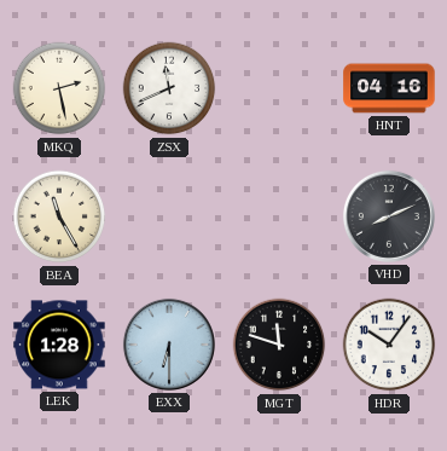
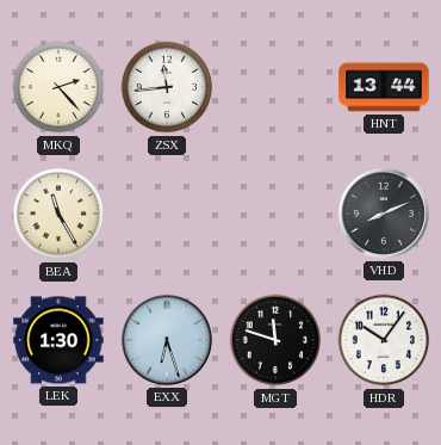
MKQ: 2:28 -> 2:23 (58, 87)
ZSX: 11:41 -> 11:44 (167, 87)
HNT: 04:16 -> 13:44 (384, 87)
LEK: 1:28 -> 1:30 (58, 340)
EXX: 6:30 -> 6:27 (167, 340)
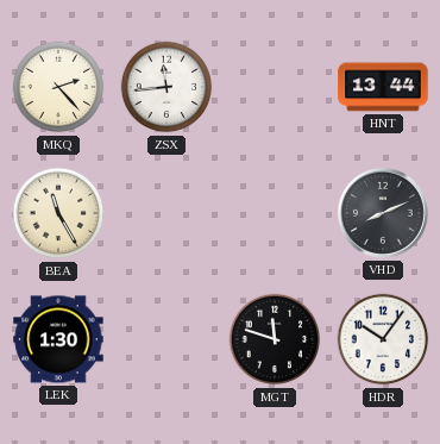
EXX: 6:27 -> none (167, 340)
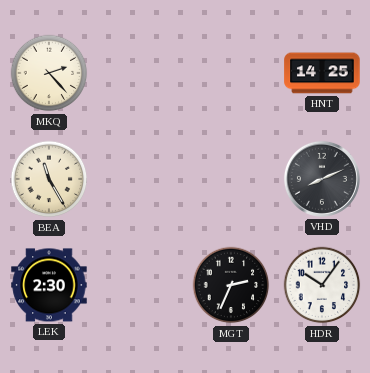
ZSX: 11:44 -> none (166, 87)
HNT: 13:44 -> 14:25 (322, 73)
LEK: 1:30 -> 2:30 (49, 285)
MGT: 11:48 -> 2:34 (231, 285)
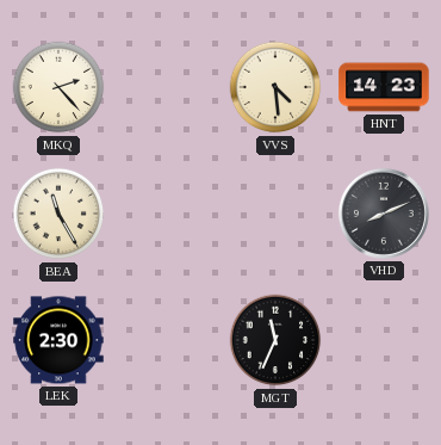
VVS: none -> 4:29 (275, 87)
HNT: 14:25 -> 14:23 (384, 87)
MGT: 2:34 -> 11:34 (275, 340)
HDR: 10:06 -> none (322, 285)
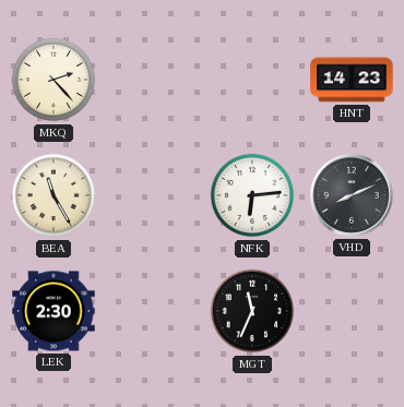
VVS: 4:29 -> none (275, 87)
NFK: none -> 6:14 (252, 195)
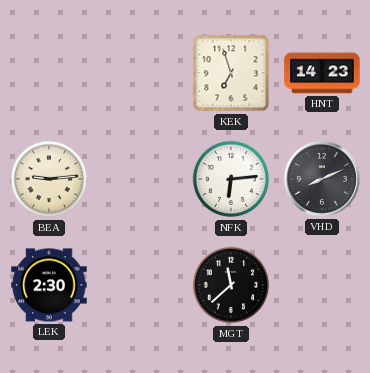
MKQ: 2:23 -> none (54, 80)
KEK: none -> 6:57 (231, 73)
BEA: 11:25 -> 9:14 (49, 179)
MGT: 11:34 -> 11:38 (231, 285)
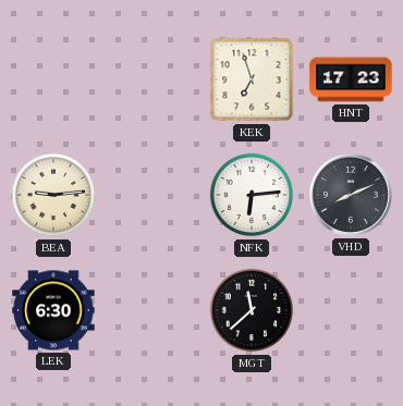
HNT: 14:23 -> 17:23 (351, 79)
LEK: 2:30 -> 6:30 (53, 310)
